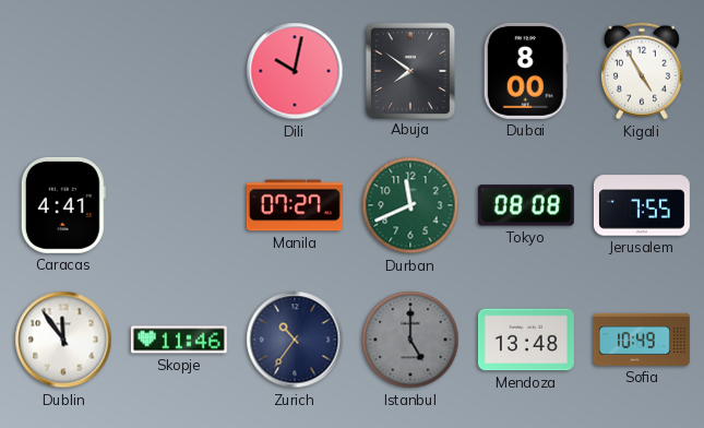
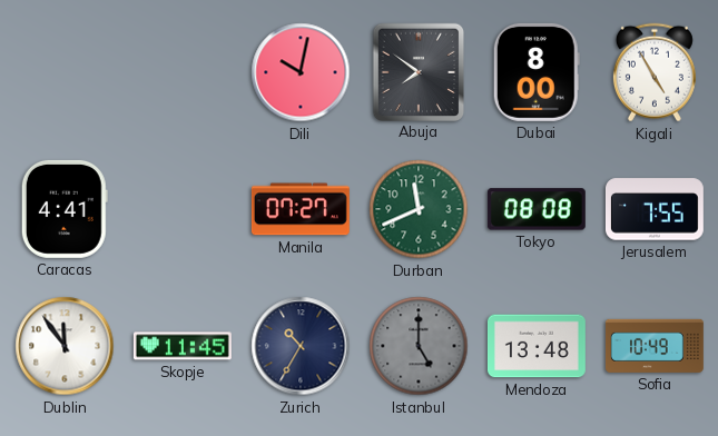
Skopje: 11:46 -> 11:45 (183, 346)
Zurich: 10:36 -> 10:35 (301, 346)
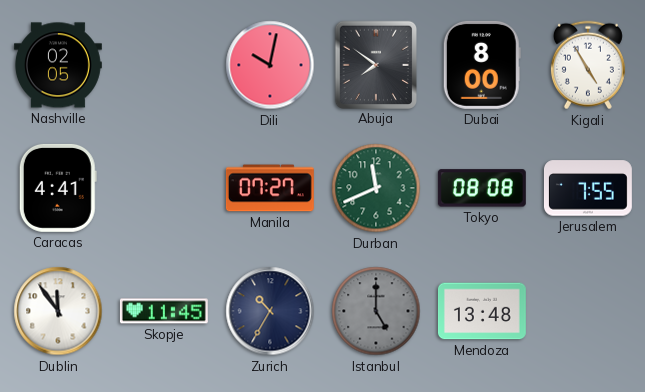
Nashville: none -> 02:05 (58, 65)
Sofia: 10:49 -> none (655, 346)
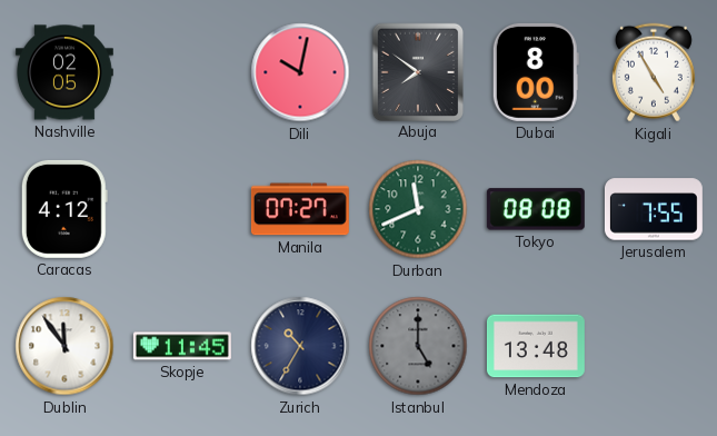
Caracas: 4:41 -> 4:12 (64, 209)
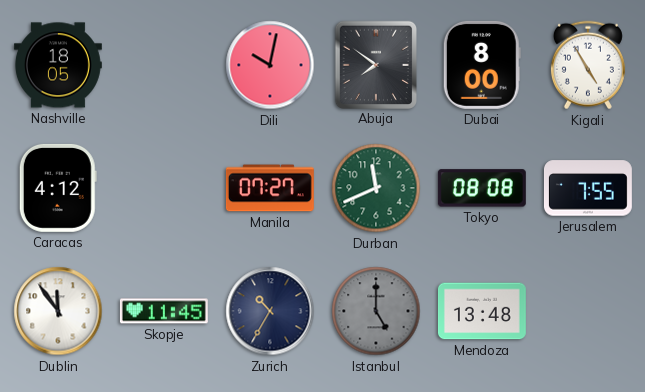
Nashville: 02:05 -> 18:05 (58, 65)
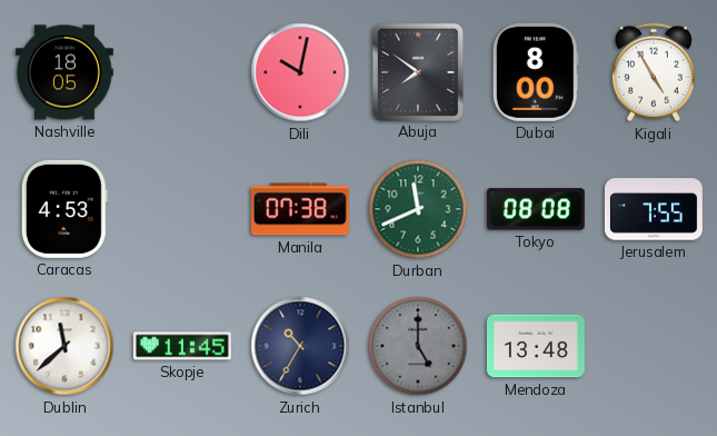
Caracas: 4:12 -> 4:53 (64, 209)
Manila: 07:27 -> 07:38 (300, 209)
Dublin: 11:54 -> 11:38 (64, 346)
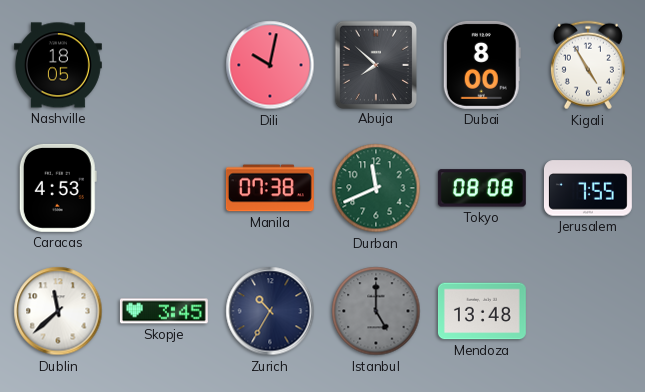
Abuja: 7:51 -> 7:52 (375, 64)
Skopje: 11:45 -> 3:45 (164, 311)
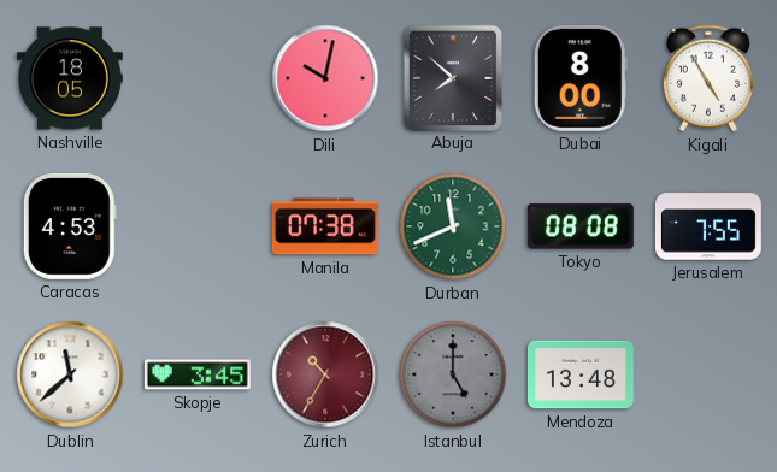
Zurich dial: navy -> burgundy (325, 374)
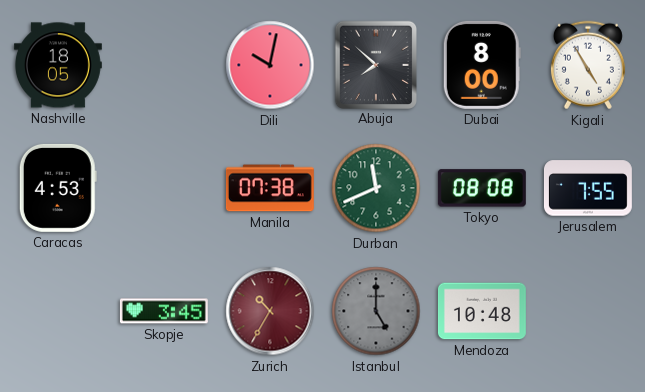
Dublin: 11:38 -> none (70, 374)
Mendoza: 13:48 -> 10:48 (482, 311)
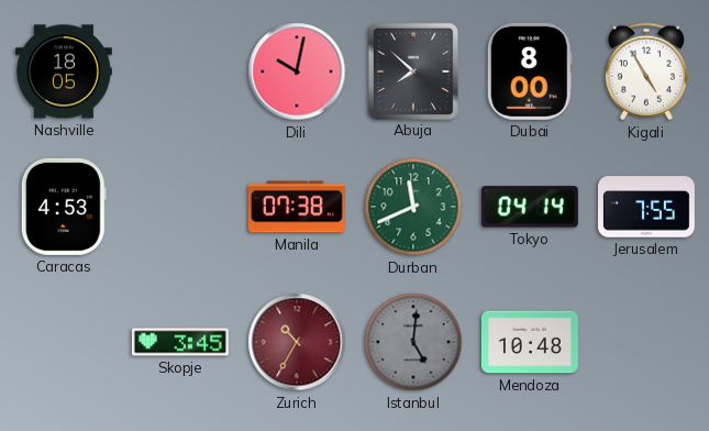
Tokyo: 08:08 -> 04:14 (530, 207)
Istanbul: 5:00 -> 5:01 (413, 342)
